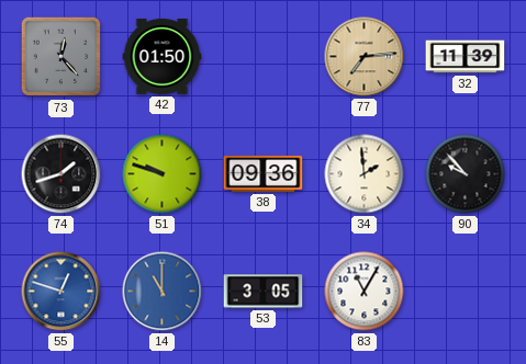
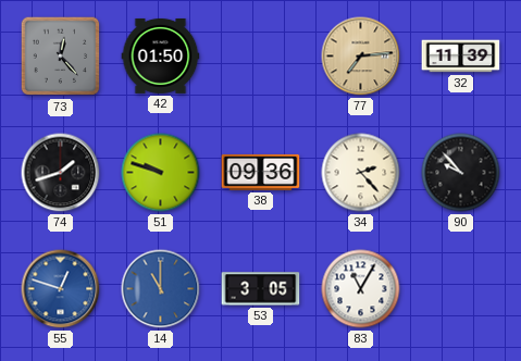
34: 1:59 -> 2:23 (361, 173)
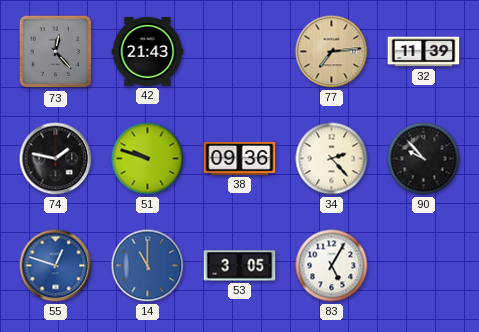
42: 01:50 -> 21:43 (148, 51)
74: 1:42 -> 1:47 (56, 159)
83: 11:05 -> 5:05 (332, 266)
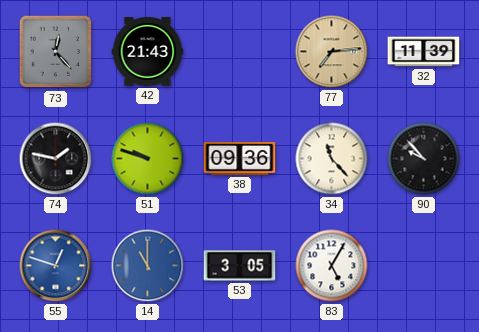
34: 2:23 -> 11:23 (332, 159)
